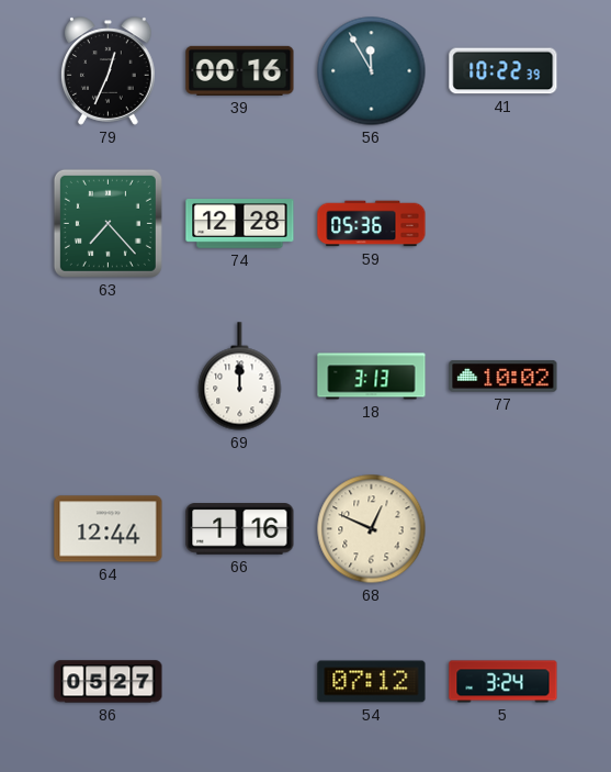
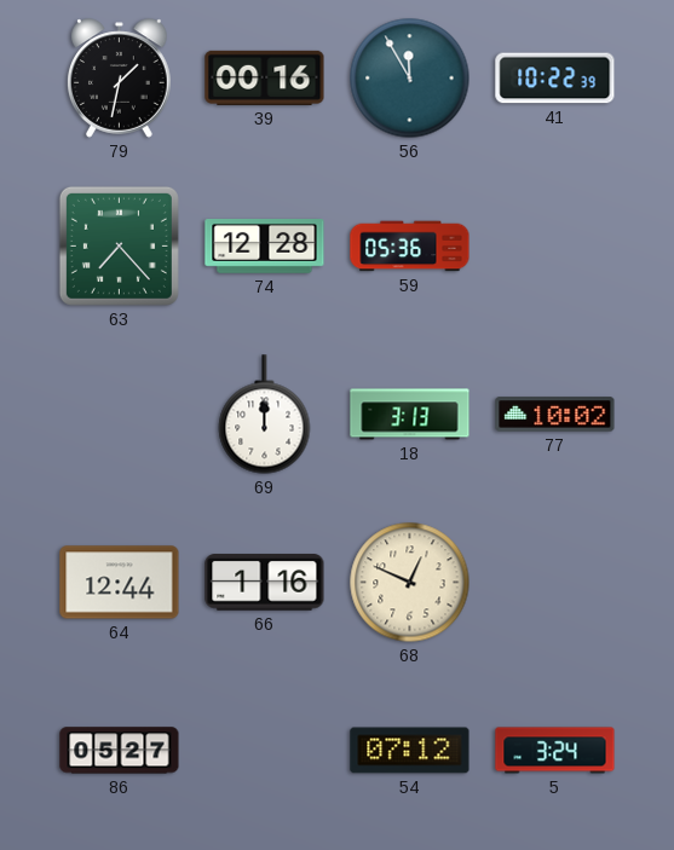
79: 12:34 -> 1:32 (120, 79)
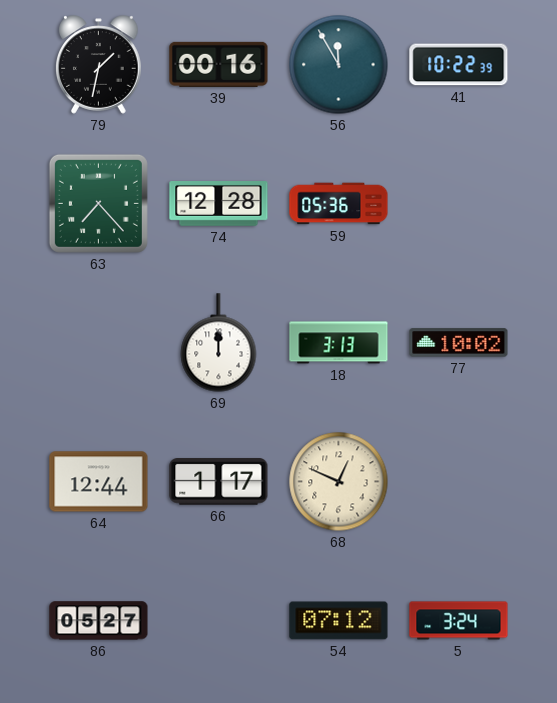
66: 1:16 -> 1:17 (219, 482)
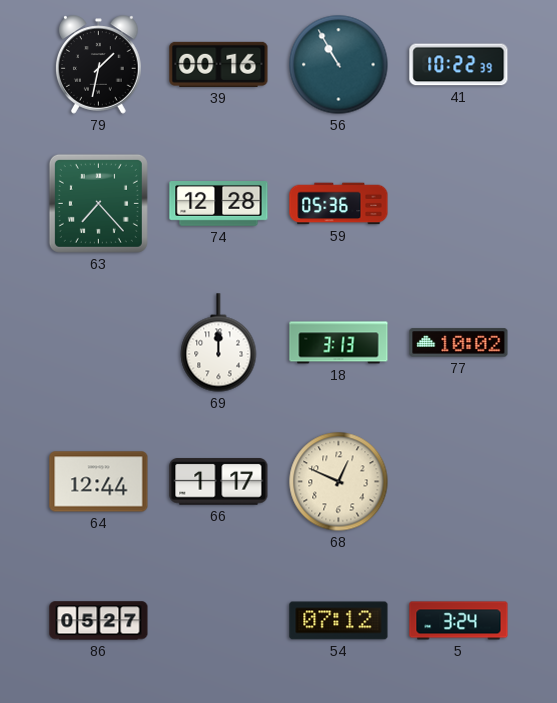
56: 11:55 -> 10:55 (339, 65)
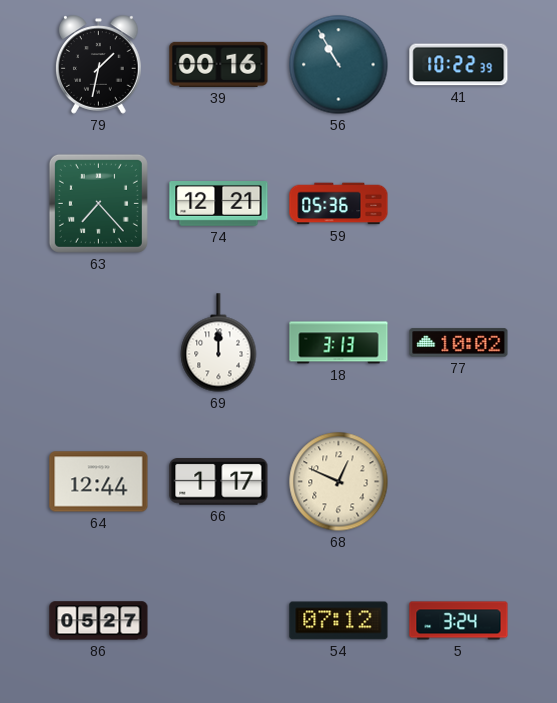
74: 12:28 -> 12:21 (219, 204)
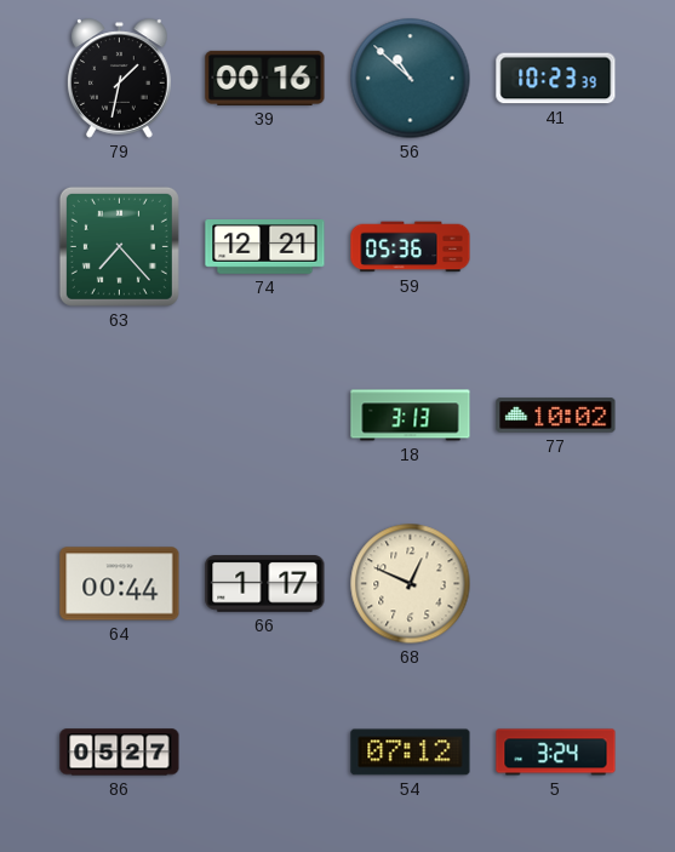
56: 10:55 -> 10:52 (411, 79)
41: 10:22 -> 10:23 (556, 79)
69: 12:00 -> none (219, 343)
64: 12:44 -> 00:44 (120, 584)
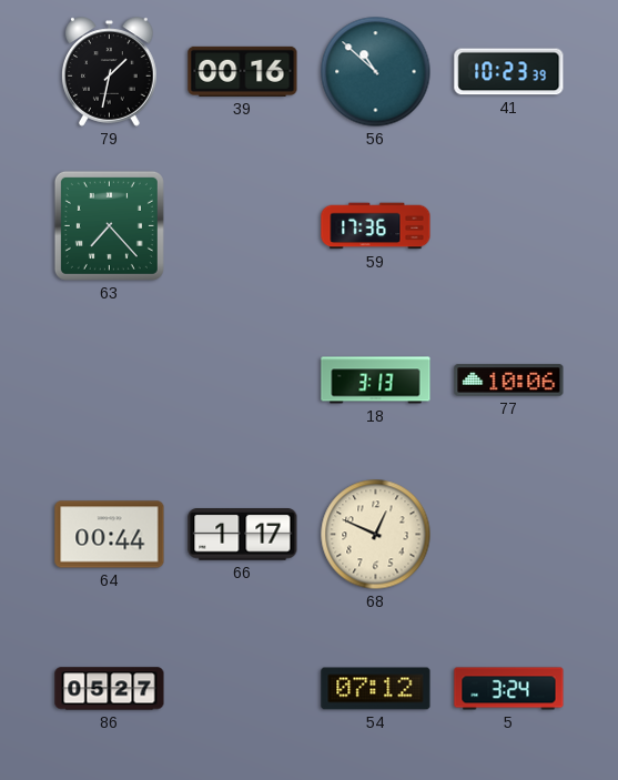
74: 12:21 -> none (265, 247)
59: 05:36 -> 17:36 (376, 226)
77: 10:02 -> 10:06 (509, 381)
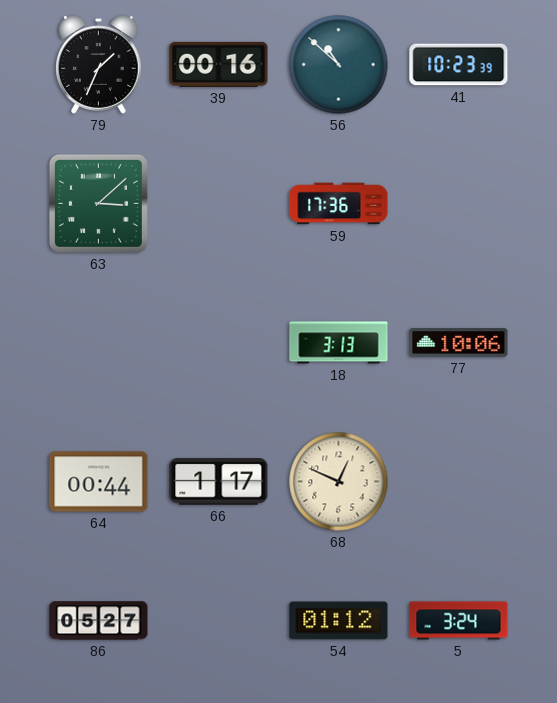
79: 1:32 -> 1:34 (99, 65)
63: 7:23 -> 3:08 (98, 203)
54: 07:12 -> 01:12 (339, 621)
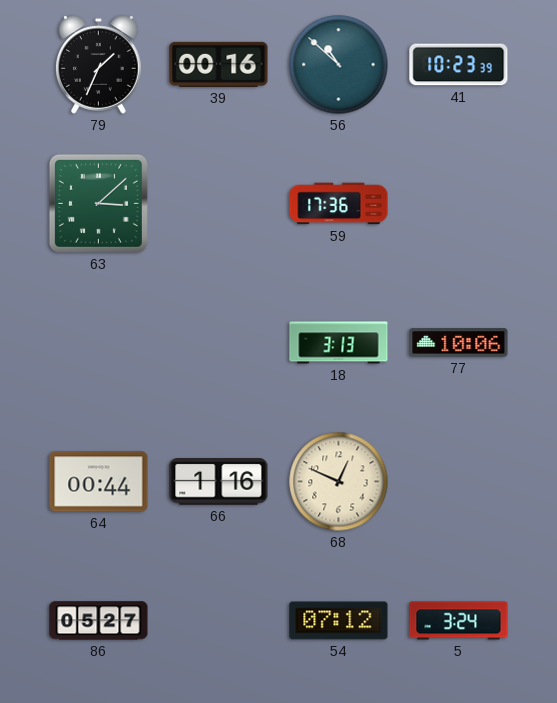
66: 1:17 -> 1:16 (219, 482)
54: 01:12 -> 07:12 (339, 621)
